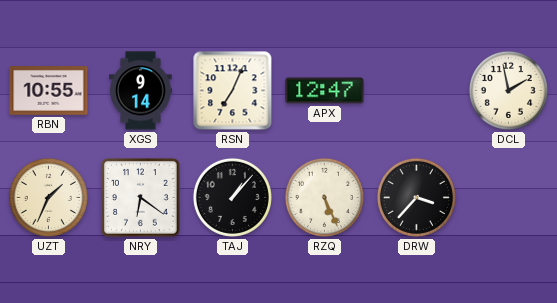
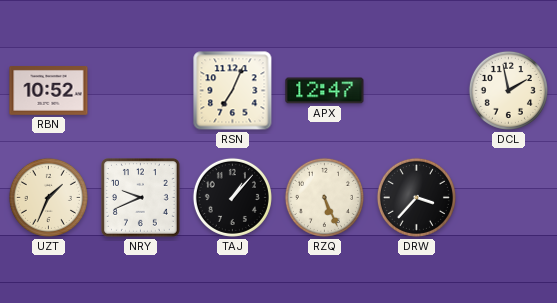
RBN: 10:55 -> 10:52 (49, 91)
XGS: 9:14 -> none (141, 91)
NRY: 6:21 -> 9:41 (141, 198)
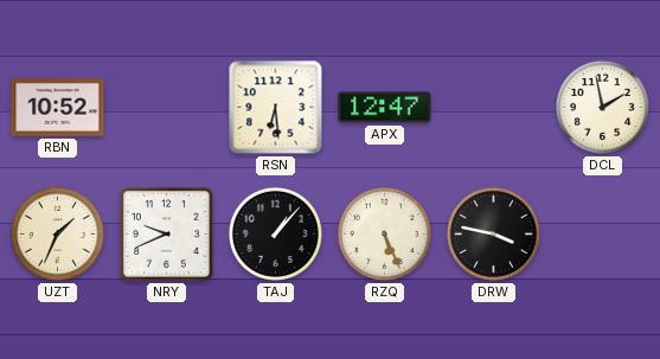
RSN: 7:04 -> 6:29 (276, 108)
DRW: 3:37 -> 3:47 (493, 233)
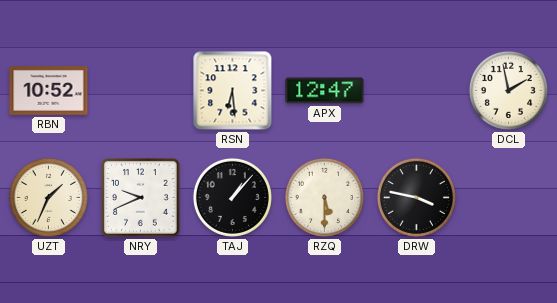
RZQ: 5:26 -> 5:30 (324, 197)
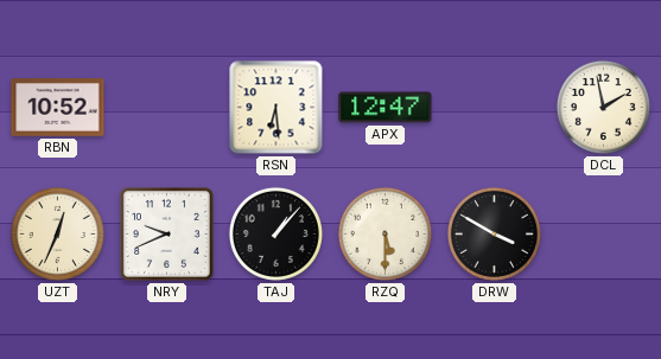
UZT: 1:34 -> 12:34 (57, 233)
DRW: 3:47 -> 3:50 (494, 233)
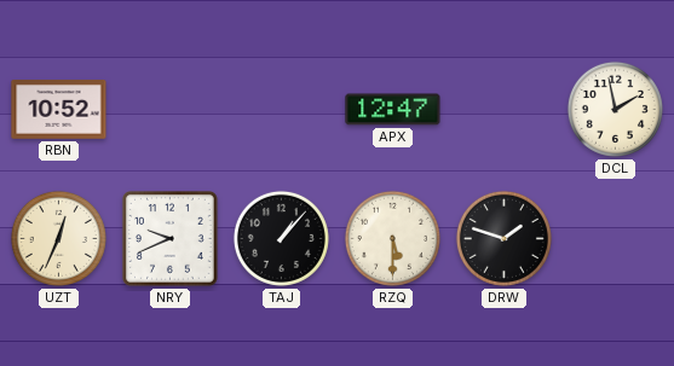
RSN: 6:29 -> none (277, 108)
DRW: 3:50 -> 1:48 (503, 238)
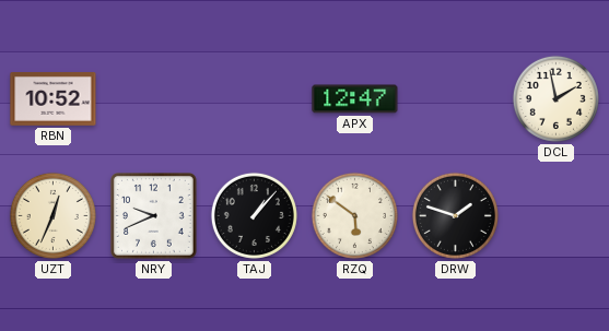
RZQ: 5:30 -> 5:51 (354, 215)
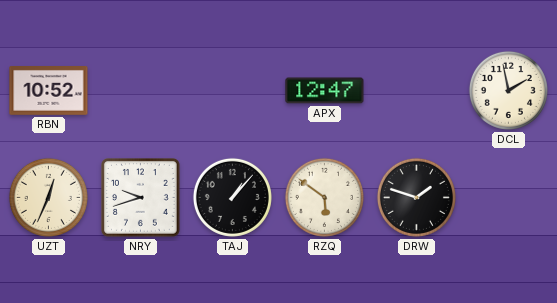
NRY: 9:41 -> 9:42 (141, 198)
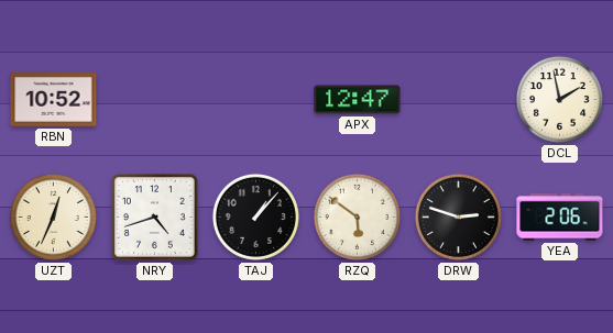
NRY: 9:42 -> 4:42 (155, 218)
DRW: 1:48 -> 2:48 (458, 217)
YEA: none -> 2:06 (560, 218)
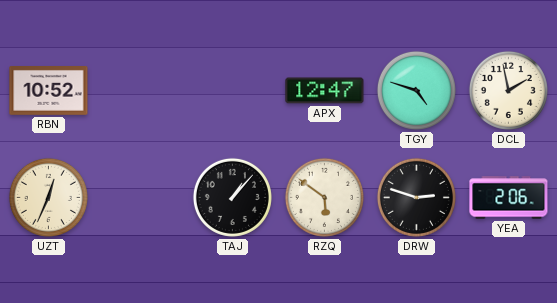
TGY: none -> 4:48 (416, 90)
NRY: 4:42 -> none (155, 218)
